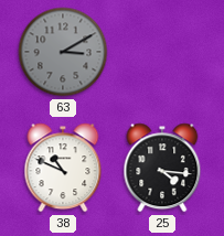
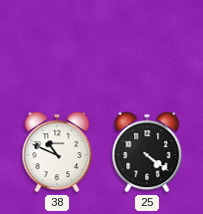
63: 3:10 -> none (63, 52)
25: 4:16 -> 4:21 (147, 152)
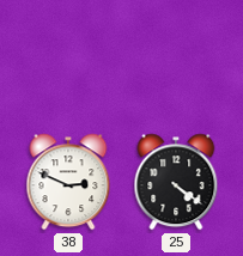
38: 10:49 -> 2:49 (68, 182)
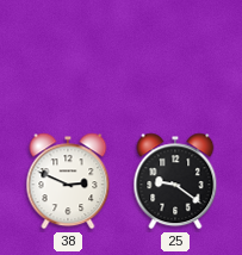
25: 4:21 -> 9:21 (175, 181)
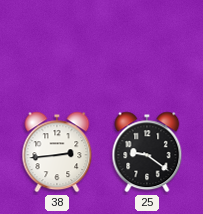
38: 2:49 -> 2:44 (57, 152)
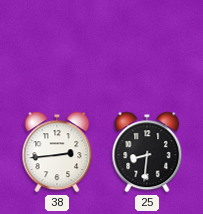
25: 9:21 -> 8:31 (147, 152)
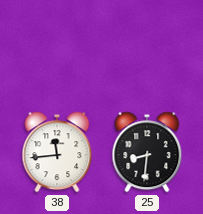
38: 2:44 -> 11:44 (57, 152)
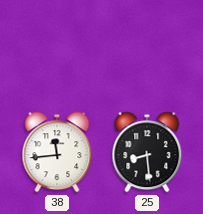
25: 8:31 -> 8:29 (147, 152)
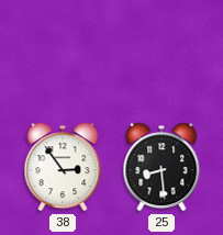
38: 11:44 -> 2:54 (63, 167)
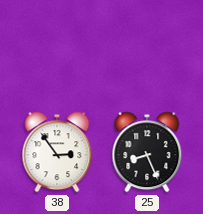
25: 8:29 -> 8:26 (147, 152)
